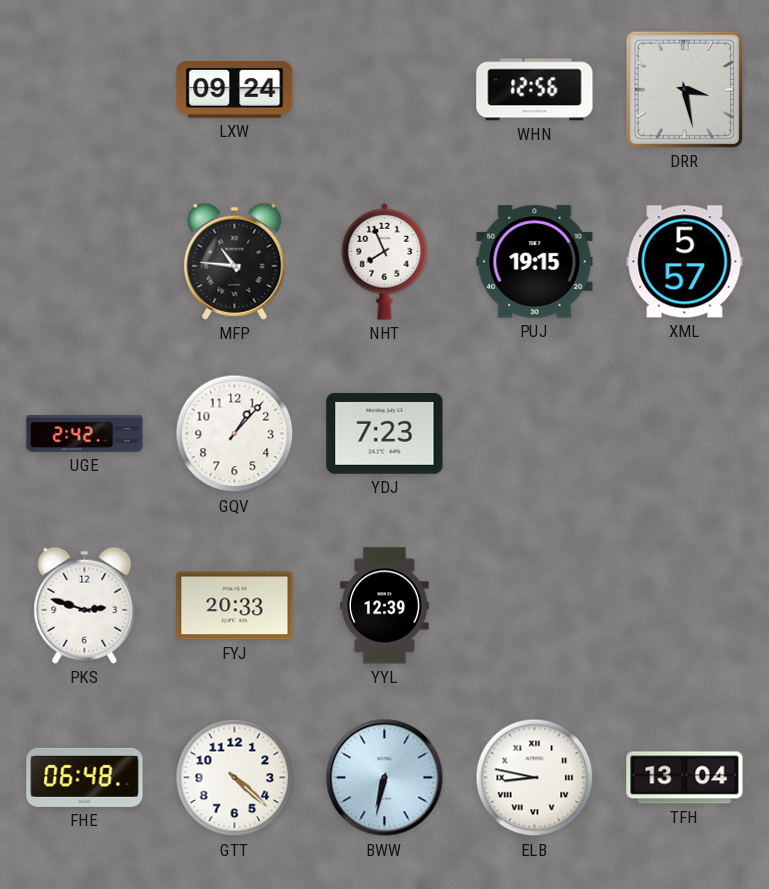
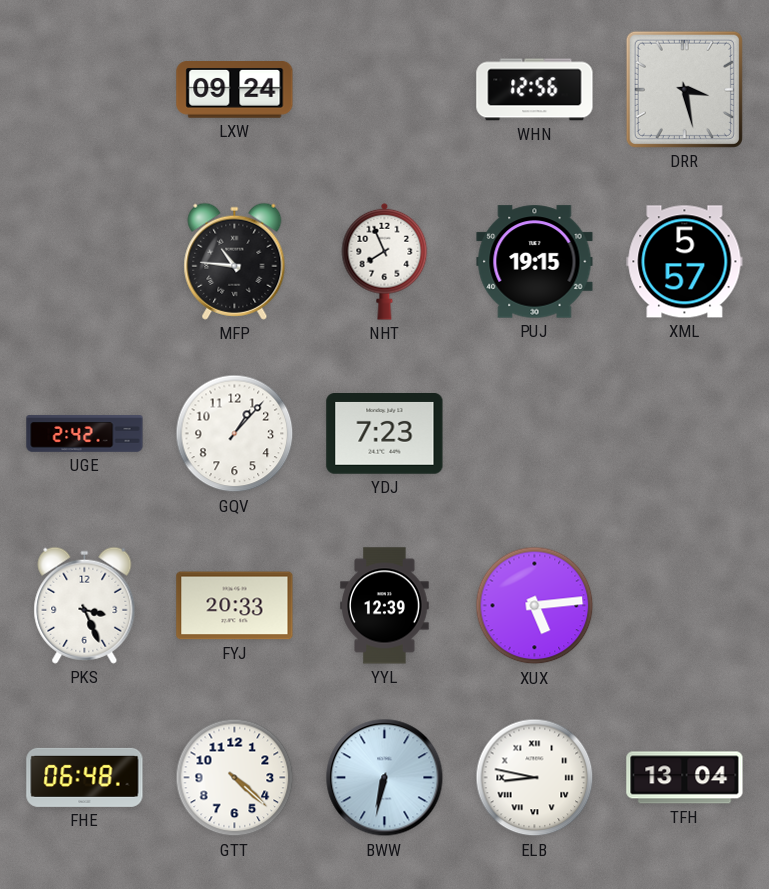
PKS: 2:48 -> 3:26 (85, 605)
XUX: none -> 5:14 (535, 606)
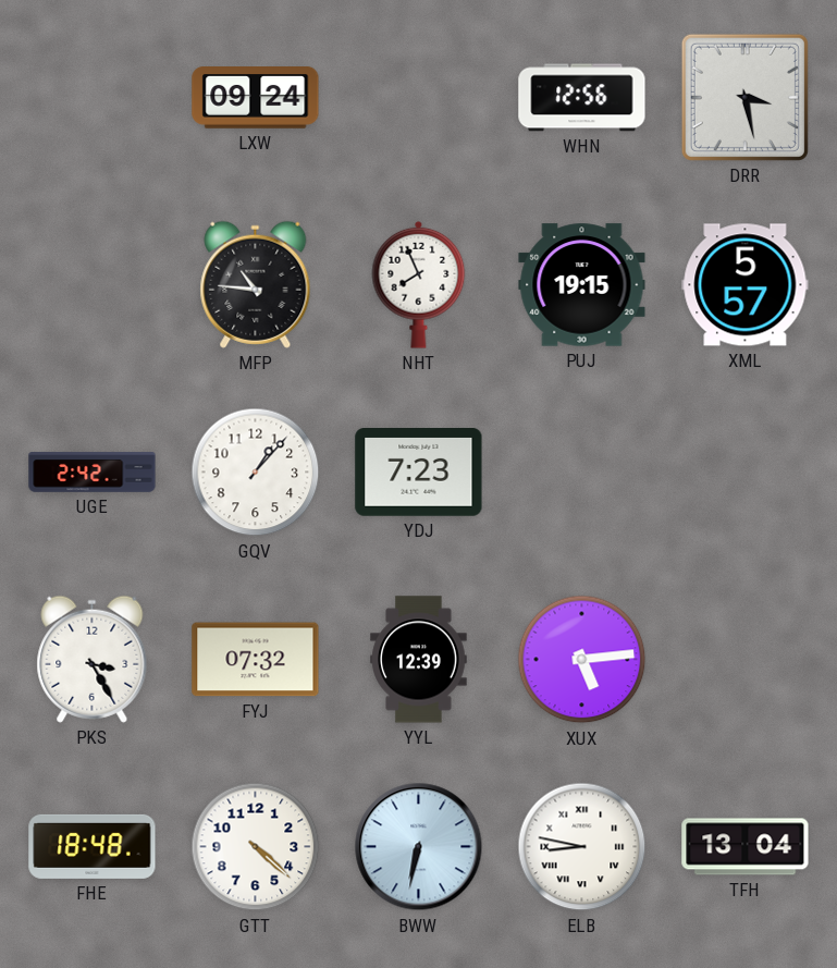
PKS: 3:26 -> 3:25 (93, 659)
FYJ: 20:33 -> 07:32 (256, 660)
FHE: 06:48 -> 18:48 (93, 846)
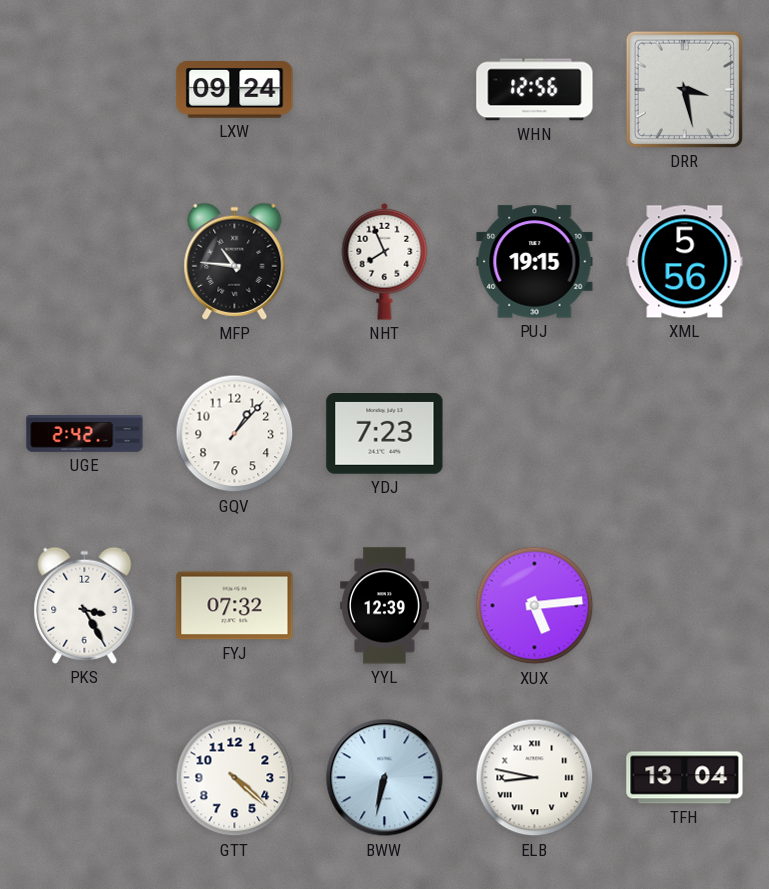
XML: 5:57 -> 5:56 (685, 262)
FHE: 18:48 -> none (93, 846)
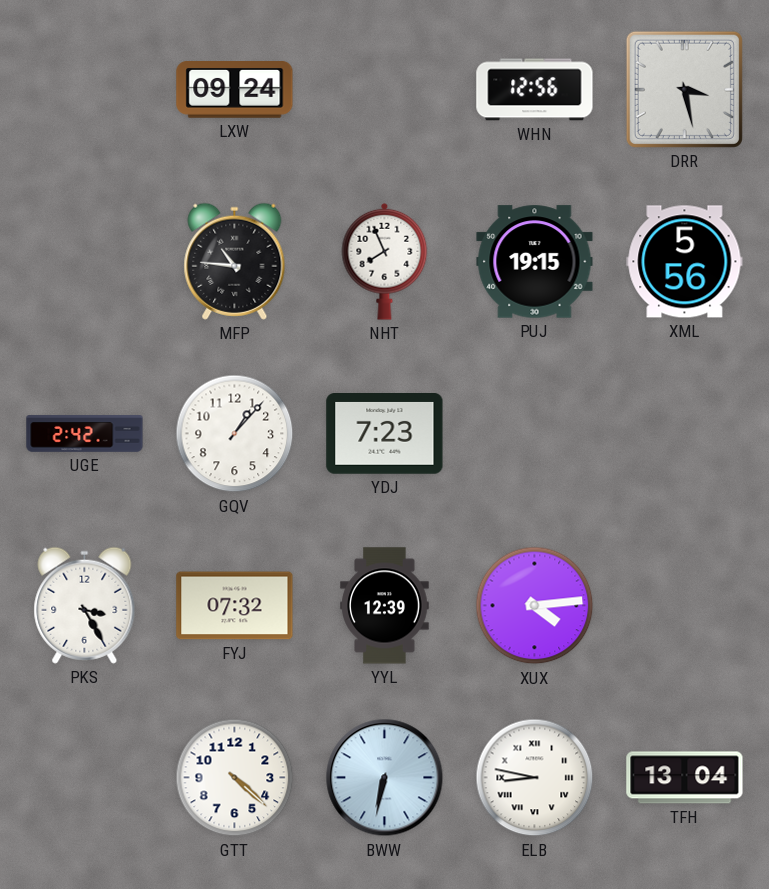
XUX: 5:14 -> 4:14 (535, 606)
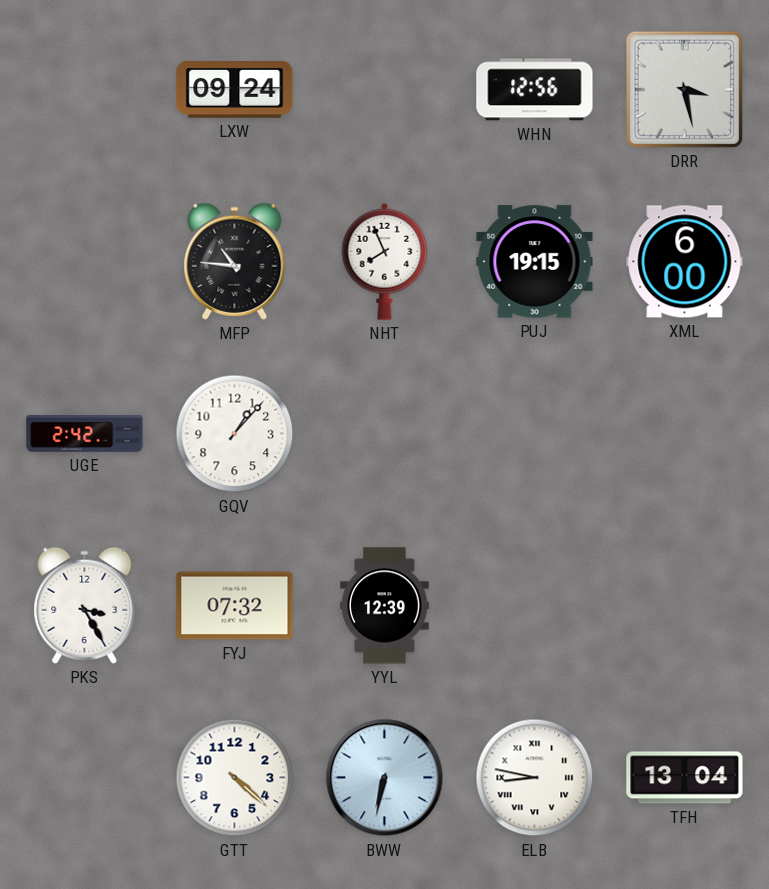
XML: 5:56 -> 6:00 (685, 262)
YDJ: 7:23 -> none (385, 434)
XUX: 4:14 -> none (535, 606)
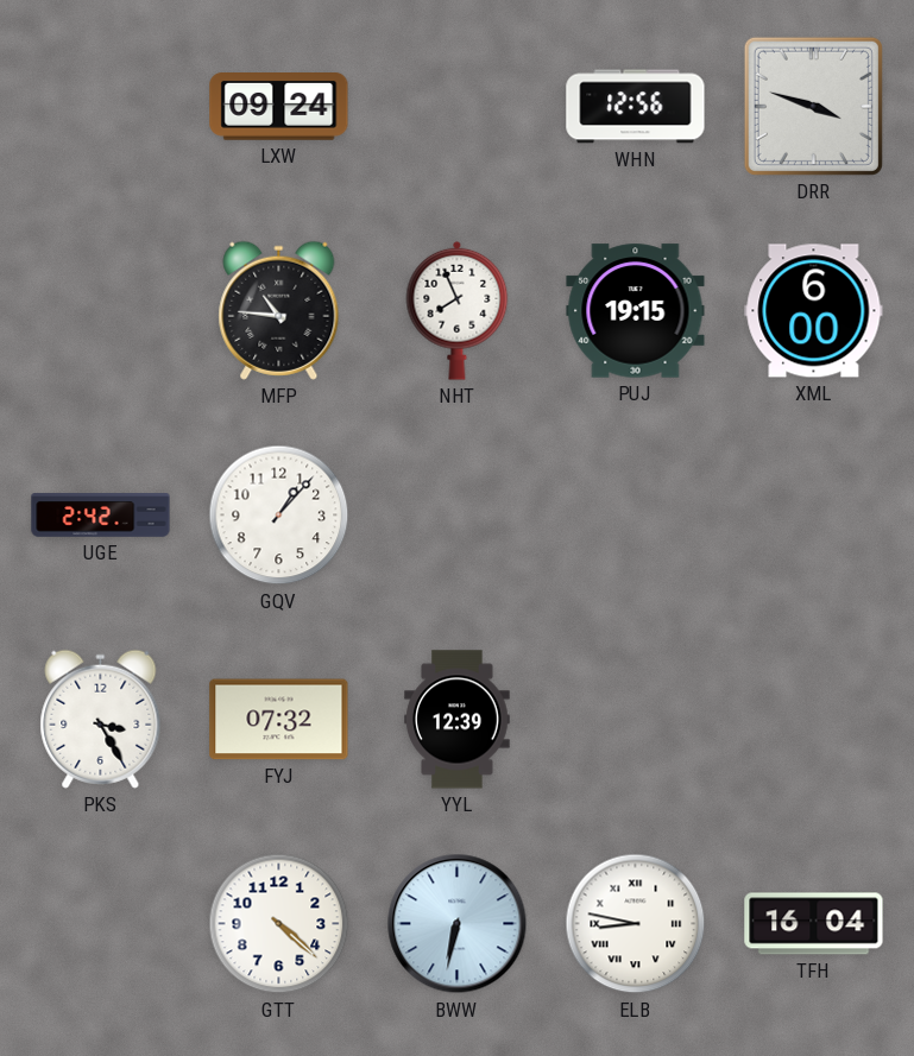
DRR: 3:28 -> 3:48 (813, 106)
TFH: 13:04 -> 16:04 (814, 924)
